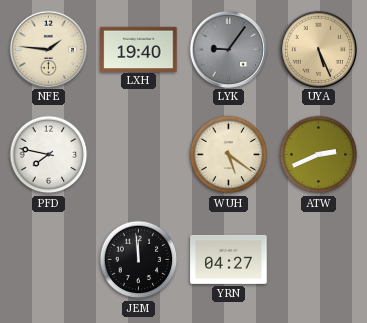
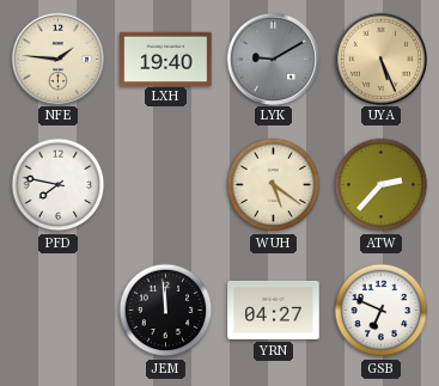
LYK: 9:06 -> 9:10 (273, 59)
ATW: 2:41 -> 2:37 (382, 185)
GSB: none -> 6:49 (382, 311)
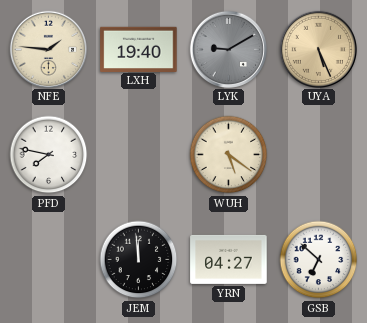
ATW: 2:37 -> none (382, 185)
GSB: 6:49 -> 6:52 (319, 260)
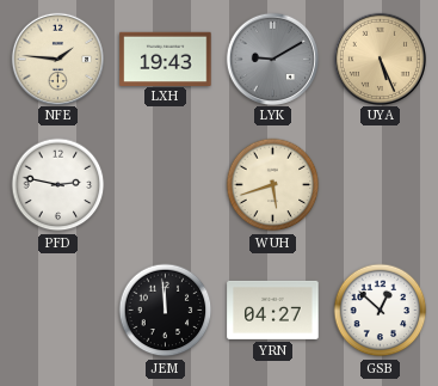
LXH: 19:40 -> 19:43 (166, 59)
PFD: 7:47 -> 2:47 (58, 185)
WUH: 5:21 -> 5:42 (273, 185)
GSB: 6:52 -> 12:52 (381, 311)
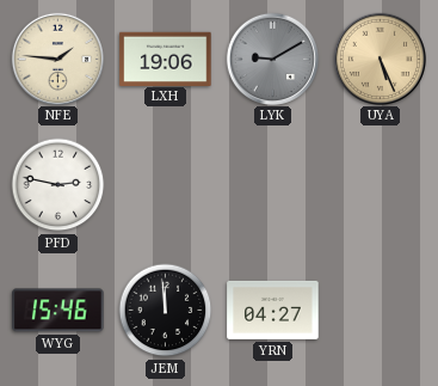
LXH: 19:43 -> 19:06 (166, 59)
WUH: 5:42 -> none (273, 185)
WYG: none -> 15:46 (58, 311)
GSB: 12:52 -> none (381, 311)
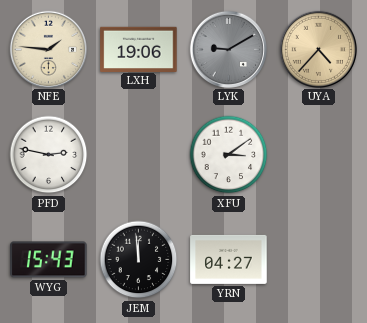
UYA: 5:26 -> 4:37 (318, 49)
XFU: none -> 3:09 (229, 155)
WYG: 15:46 -> 15:43 (49, 260)
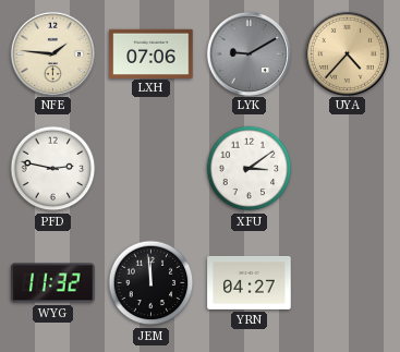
LXH: 19:06 -> 07:06 (151, 53)
WYG: 15:43 -> 11:32 (53, 283)
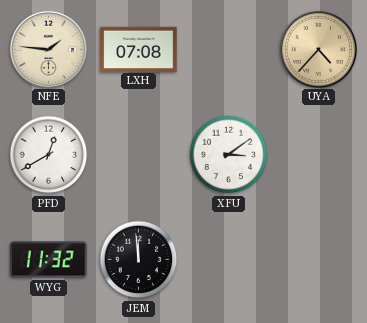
LXH: 07:06 -> 07:08 (139, 49)
LYK: 9:10 -> none (249, 53)
PFD: 2:47 -> 12:40 (49, 155)
YRN: 04:27 -> none (250, 282)
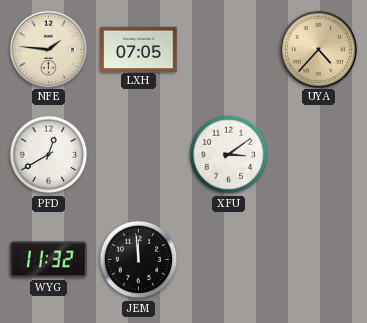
LXH: 07:08 -> 07:05 (139, 49)
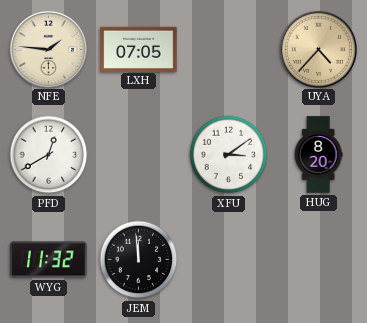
HUG: none -> 8:20 (318, 155)
